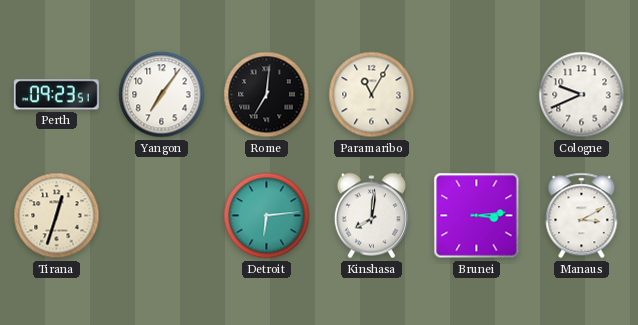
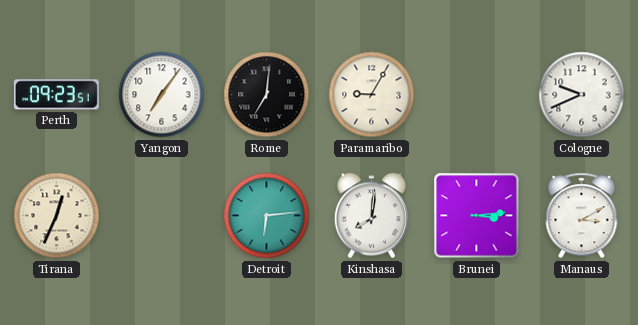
Paramaribo: 11:05 -> 9:05 (372, 95)
Tirana: 12:33 -> 12:34 (57, 216)
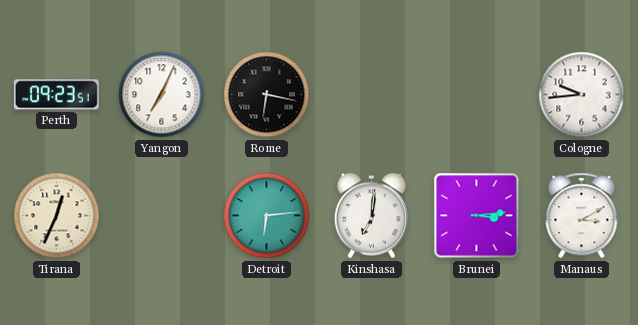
Yangon: 7:06 -> 7:04 (162, 95)
Rome: 7:01 -> 6:17 (267, 95)
Paramaribo: 9:05 -> none (372, 95)
Cologne: 9:41 -> 9:44 (582, 95)
Kinshasa: 8:01 -> 7:01 (371, 216)
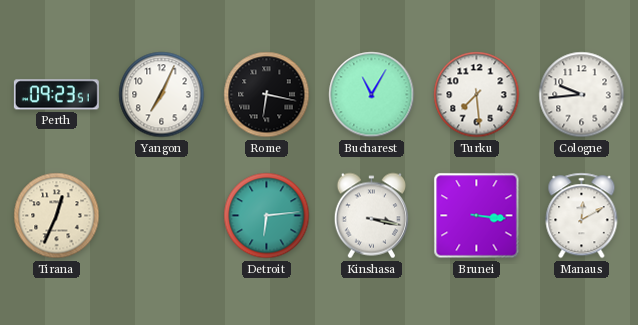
Bucharest: none -> 11:05 (372, 95)
Turku: none -> 7:29 (477, 95)
Kinshasa: 7:01 -> 3:17 (371, 216)
Brunei: 3:14 -> 3:16 (477, 216)
Manaus: 3:10 -> 12:10 (582, 216)
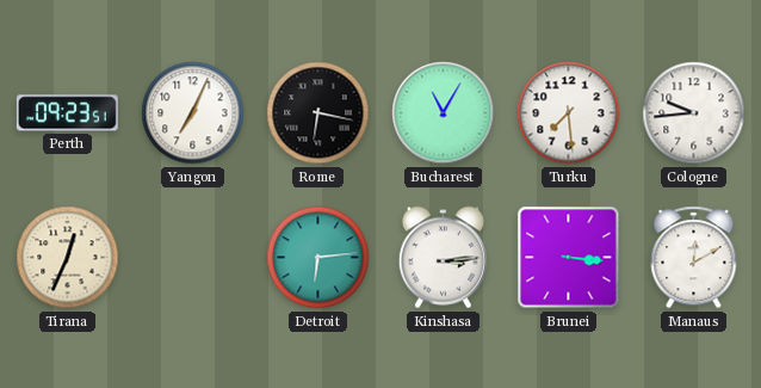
Kinshasa: 3:17 -> 3:14 (443, 258)
